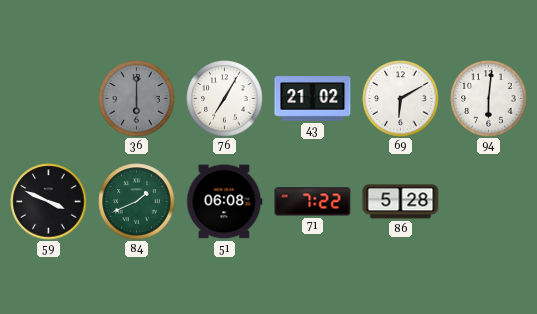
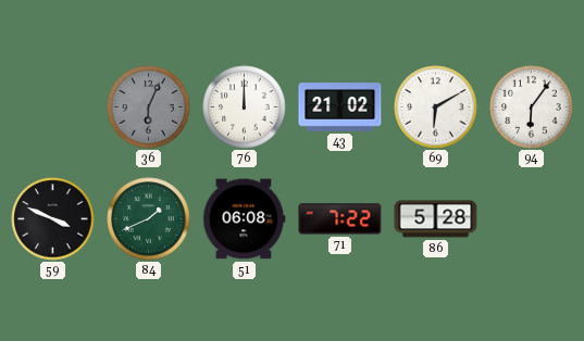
36: 6:00 -> 6:04 (149, 108)
76: 7:05 -> 12:00 (245, 108)
94: 6:01 -> 6:06 (532, 108)
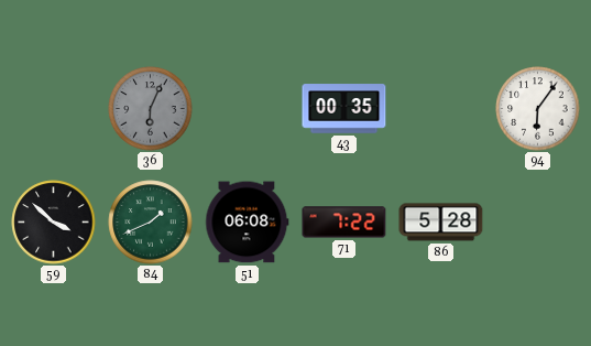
76: 12:00 -> none (245, 108)
43: 21:02 -> 00:35 (344, 109)
69: 6:10 -> none (436, 108)
59: 3:49 -> 3:52 (54, 223)
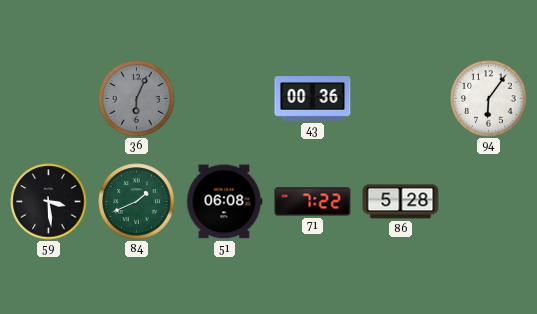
43: 00:35 -> 00:36 (313, 99)
59: 3:52 -> 3:29 (49, 202)
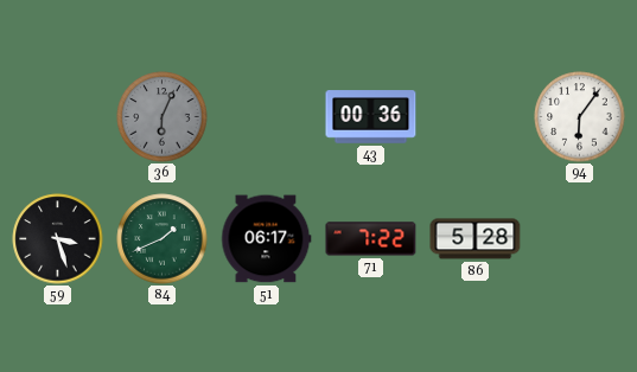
59: 3:29 -> 3:27 (58, 239)
51: 06:08 -> 06:17 (267, 239)
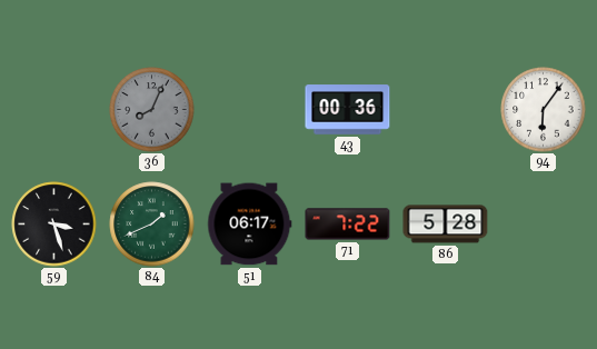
36: 6:04 -> 8:04 (152, 110)
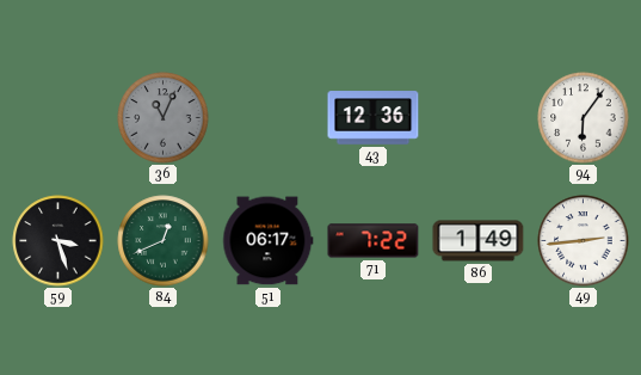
36: 8:04 -> 11:04 (164, 118)
43: 00:36 -> 12:36 (374, 118)
84: 1:41 -> 12:41 (164, 241)
86: 5:28 -> 1:49 (479, 241)
49: none -> 2:44 (584, 241)
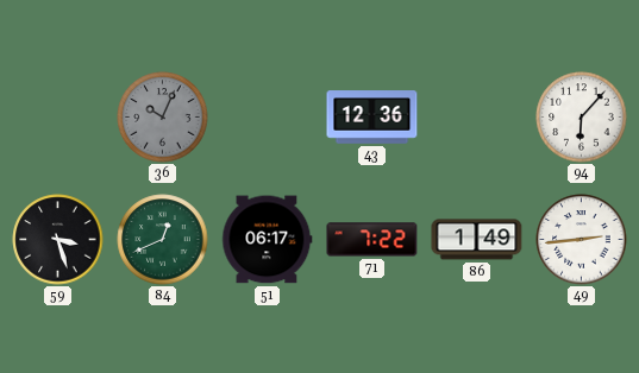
36: 11:04 -> 10:04 (163, 118)
94: 6:06 -> 6:07 (582, 118)
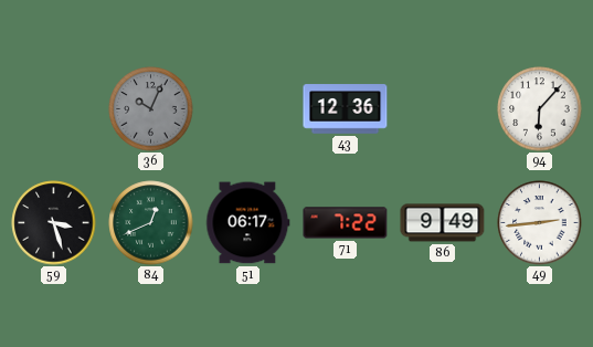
86: 1:49 -> 9:49 (443, 223)
